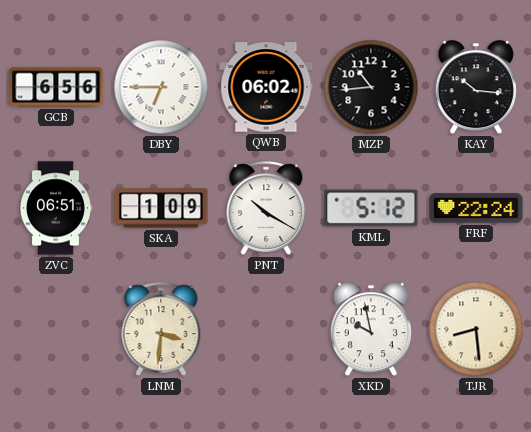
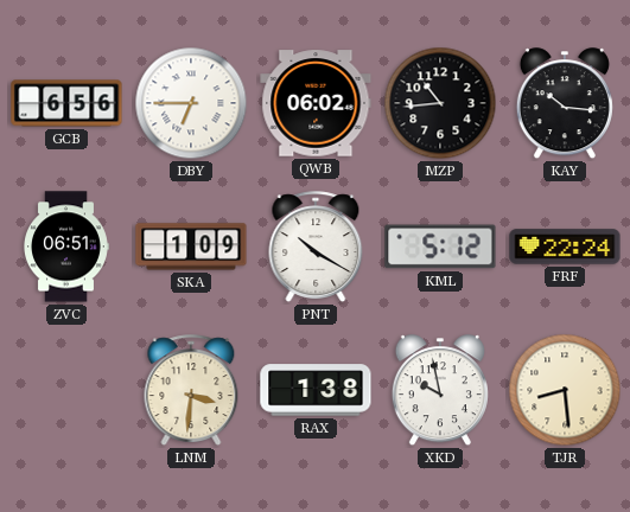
RAX: none -> 1:38 (316, 390)
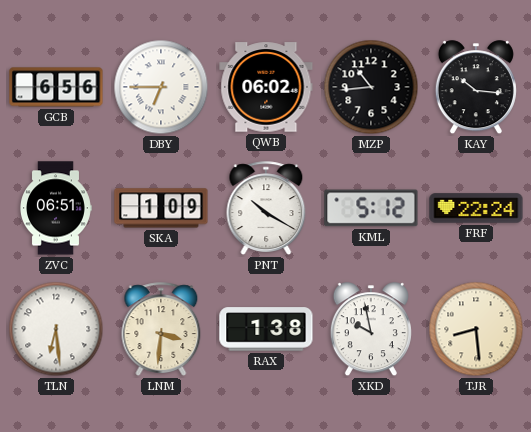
TLN: none -> 6:29 (56, 329)
